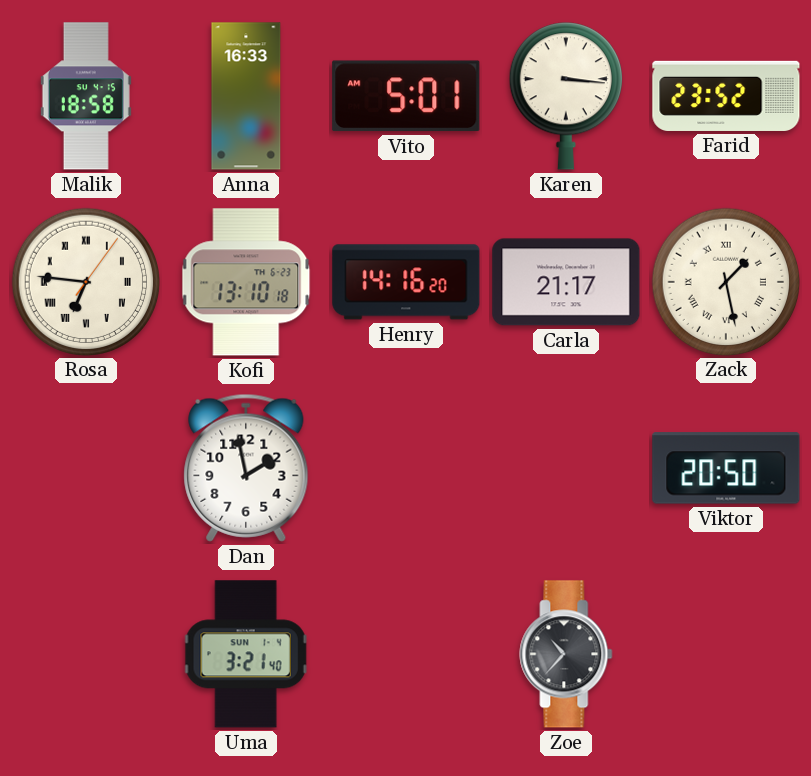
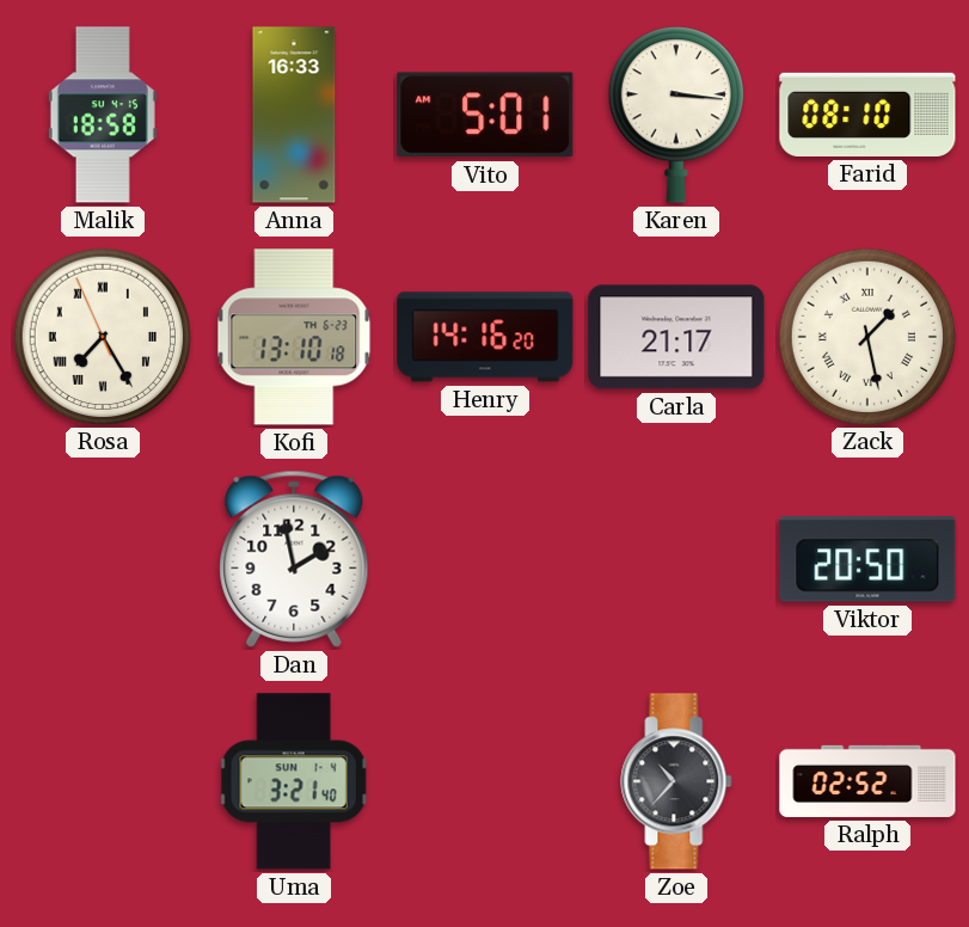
Farid: 23:52 -> 08:10 (867, 115)
Rosa: 6:46 -> 7:24 (102, 336)
Ralph: none -> 02:52 (867, 781)
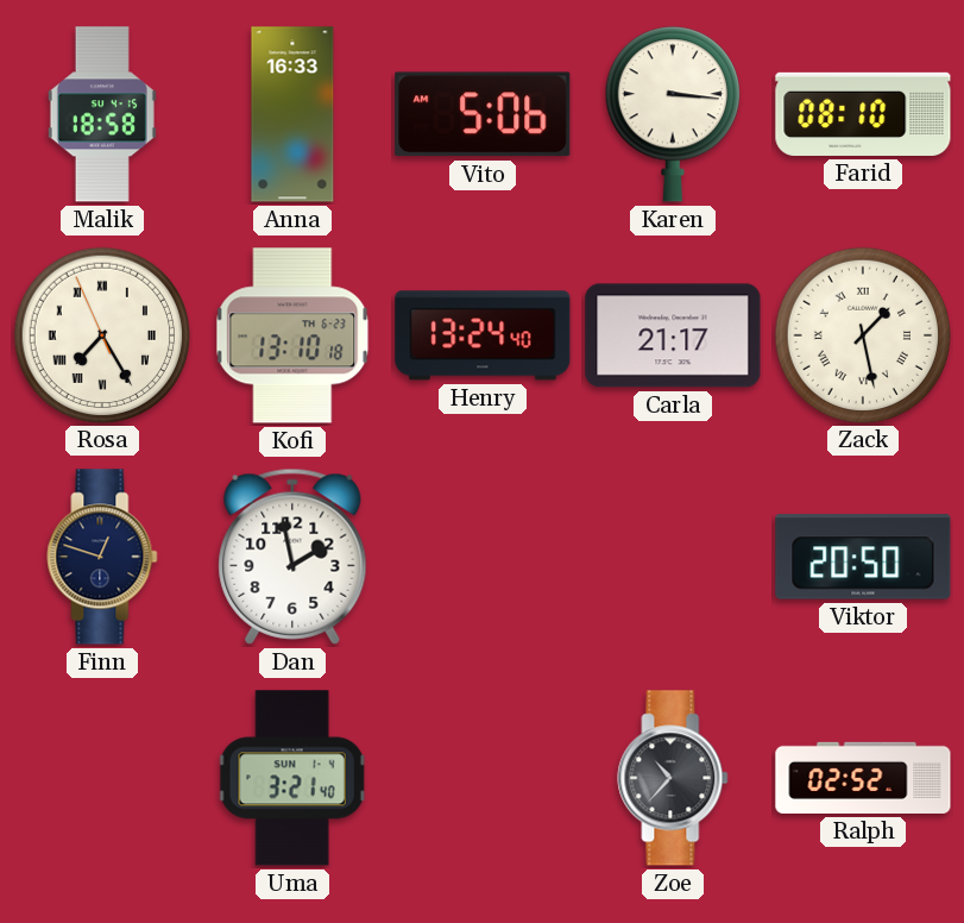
Vito: 5:01 -> 5:06 (483, 114)
Henry: 14:16 -> 13:24 (483, 335)
Finn: none -> 12:48 (102, 557)
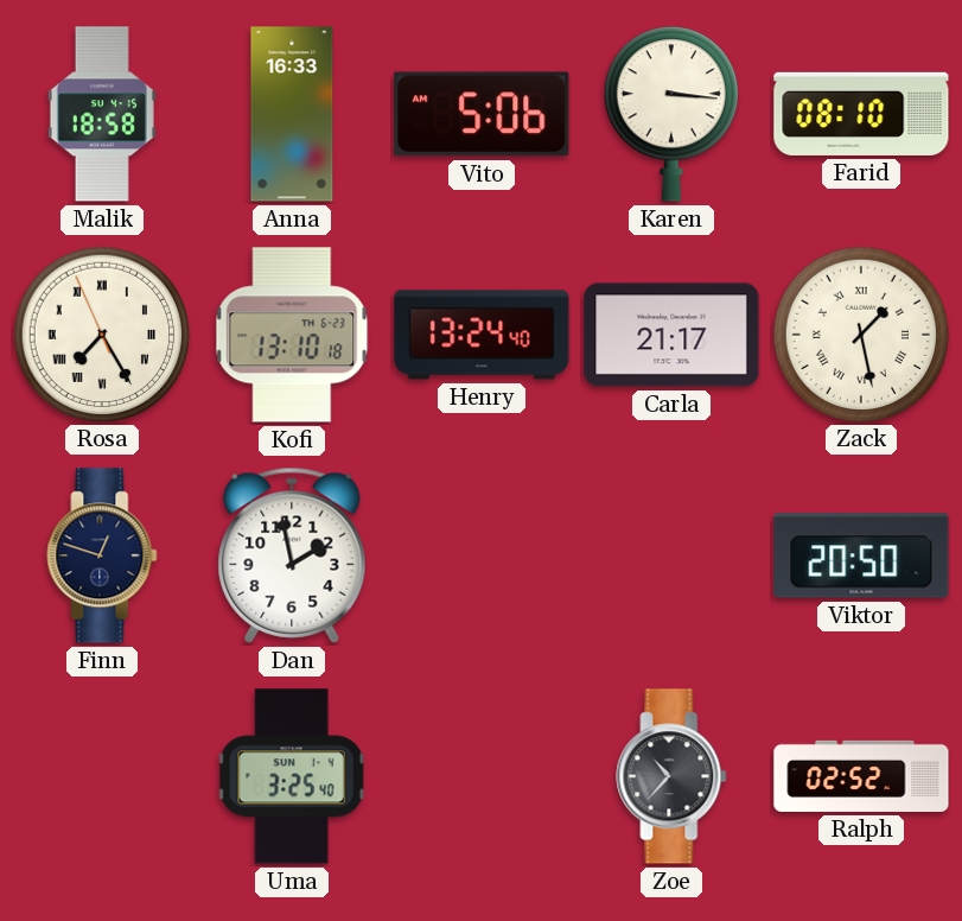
Uma: 3:21 -> 3:25 (292, 776)
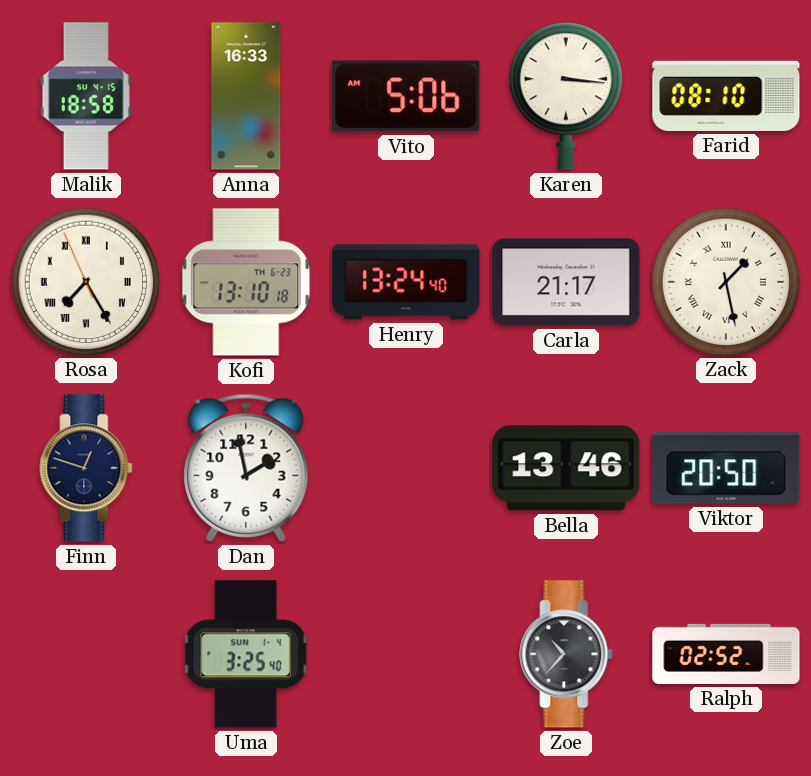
Bella: none -> 13:46 (566, 468)
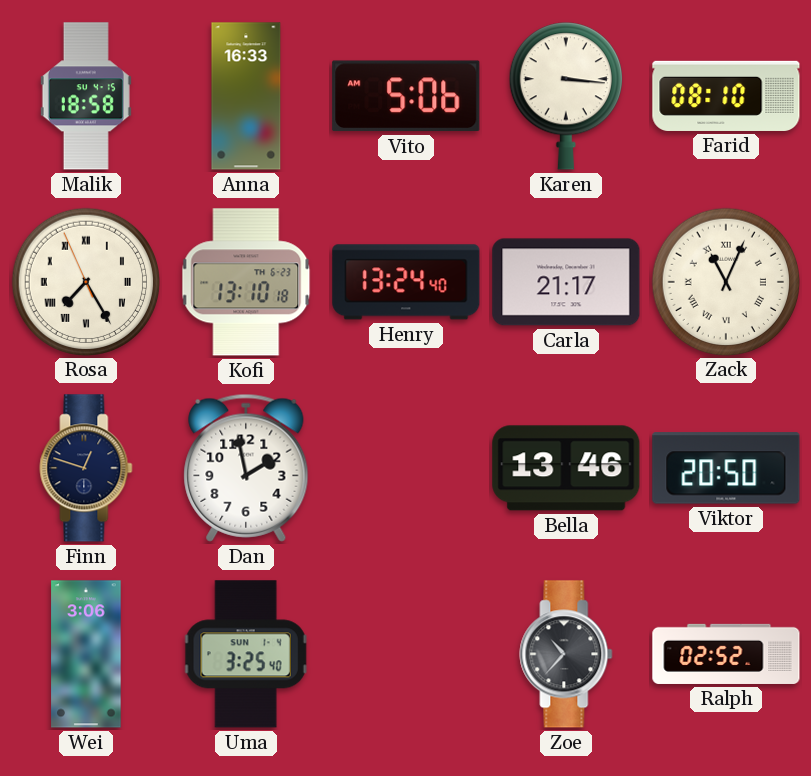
Zack: 1:28 -> 11:04 (725, 281)
Wei: none -> 3:06 (86, 654)
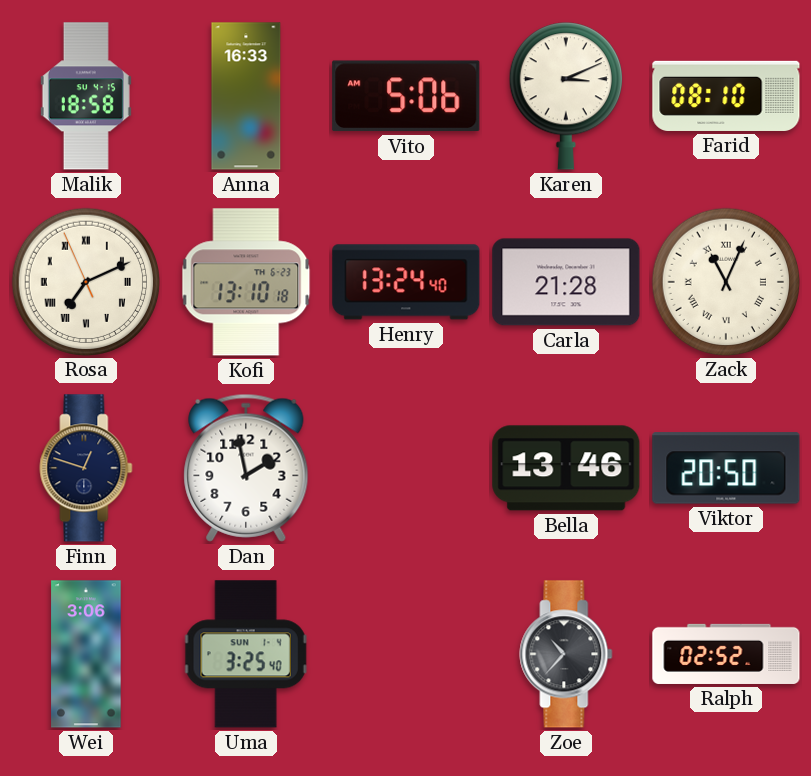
Karen: 3:16 -> 3:11 (566, 96)
Rosa: 7:24 -> 7:10 (85, 281)
Carla: 21:17 -> 21:28 (566, 282)
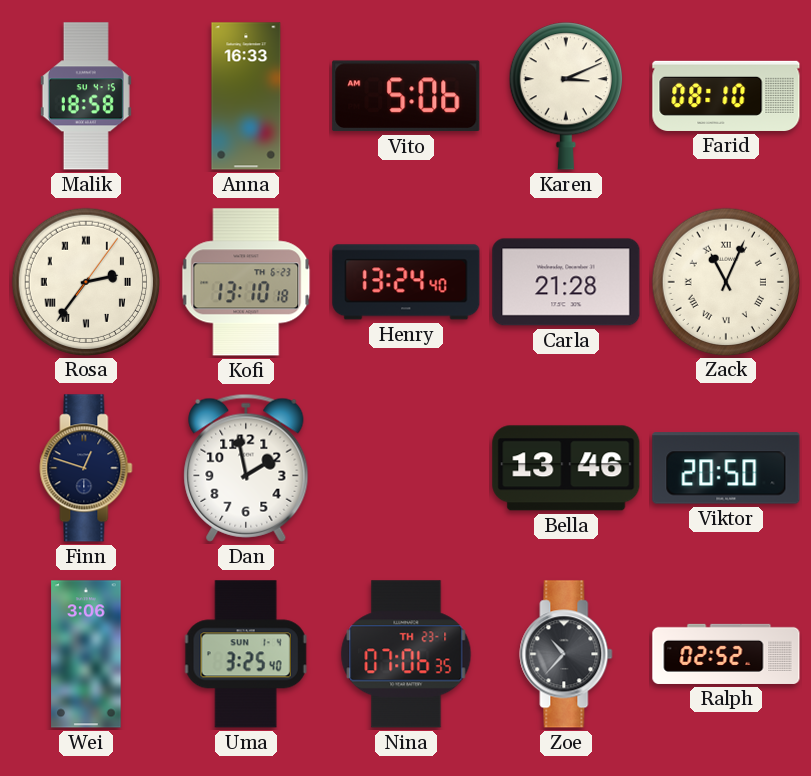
Rosa: 7:10 -> 2:36 (85, 281)
Nina: none -> 07:06 (406, 654)
